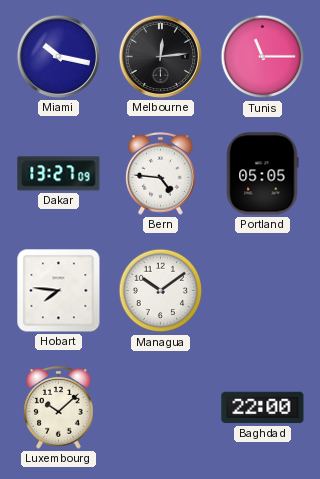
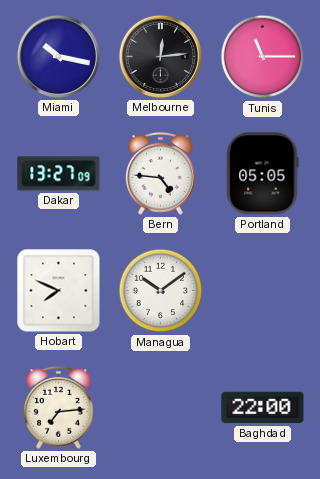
Hobart: 7:46 -> 7:49 (59, 291)
Luxembourg: 10:08 -> 7:14 (59, 408)
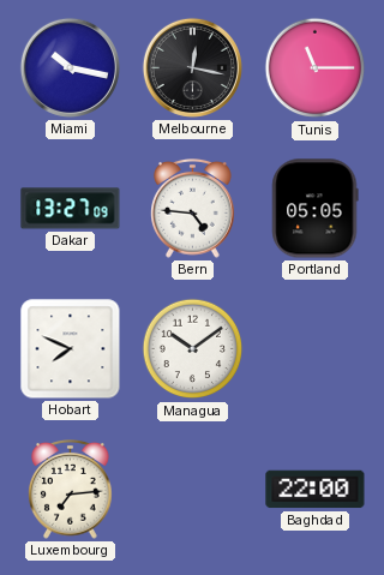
Melbourne: 12:14 -> 12:17 (192, 67)
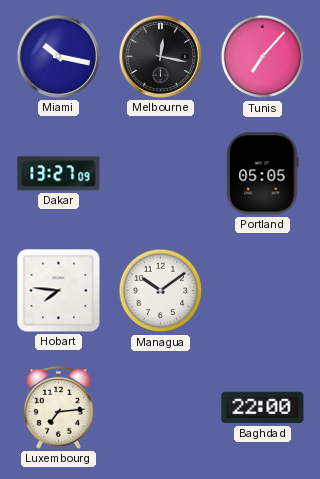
Tunis: 11:15 -> 7:07 (263, 57)
Bern: 4:46 -> none (193, 209)
Hobart: 7:49 -> 7:46 (59, 291)
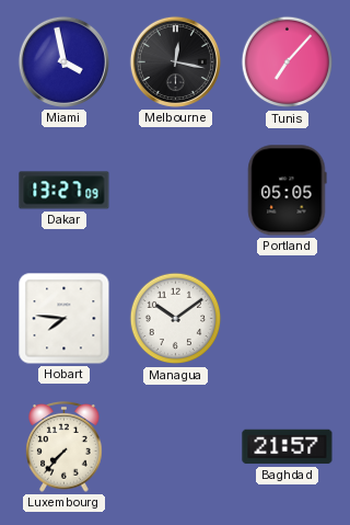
Miami: 10:17 -> 3:58 (63, 61)
Luxembourg: 7:14 -> 7:37 (65, 447)
Baghdad: 22:00 -> 21:57 (288, 447)
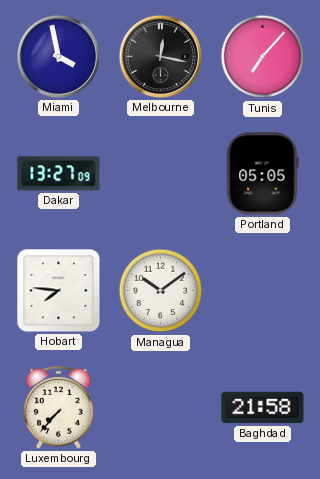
Baghdad: 21:57 -> 21:58 (263, 408)
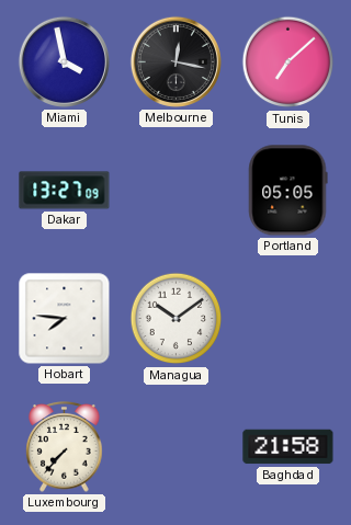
Tunis: 7:07 -> 7:08 (288, 62)
